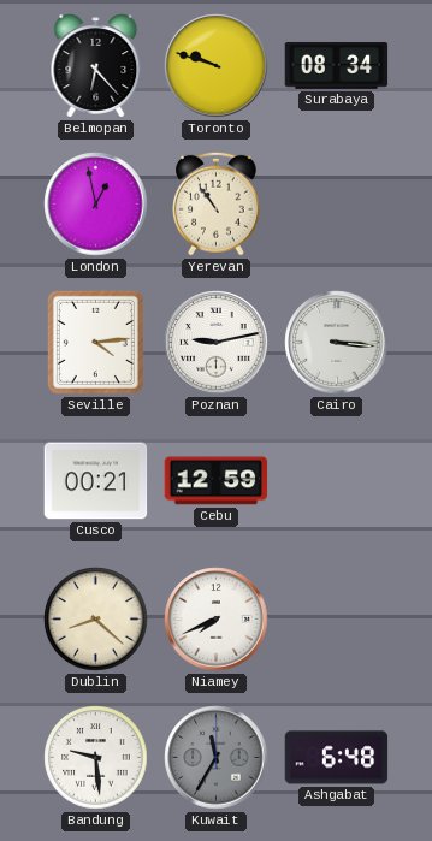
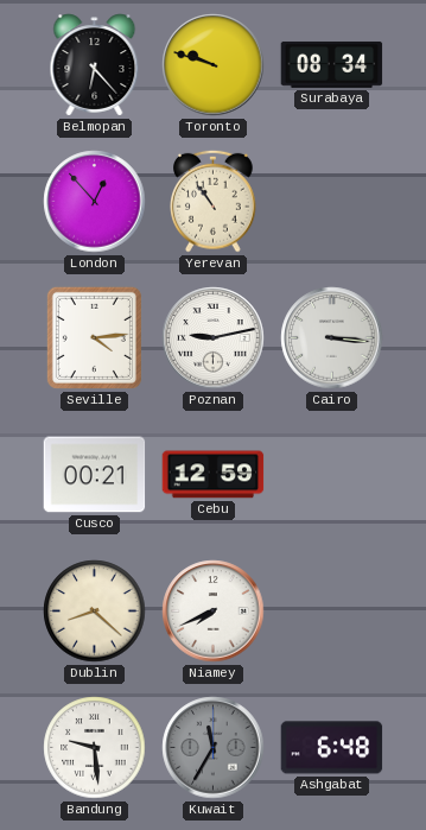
London: 12:58 -> 12:53 (95, 202)
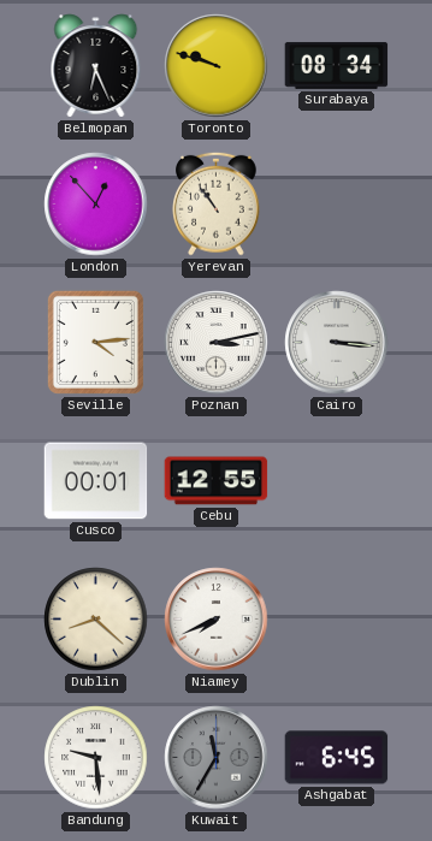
Belmopan: 6:23 -> 6:26 (96, 66)
Poznan: 9:13 -> 3:13 (217, 343)
Cusco: 00:21 -> 00:01 (96, 481)
Cebu: 12:59 -> 12:55 (217, 481)
Ashgabat: 6:48 -> 6:45 (337, 758)
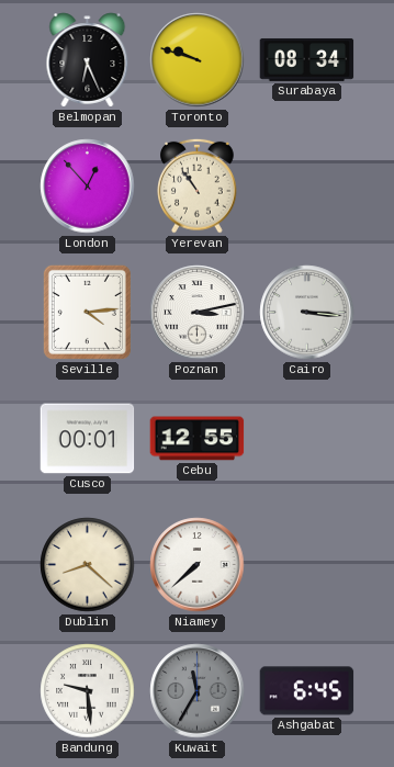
Niamey: 7:41 -> 7:38 (198, 565)
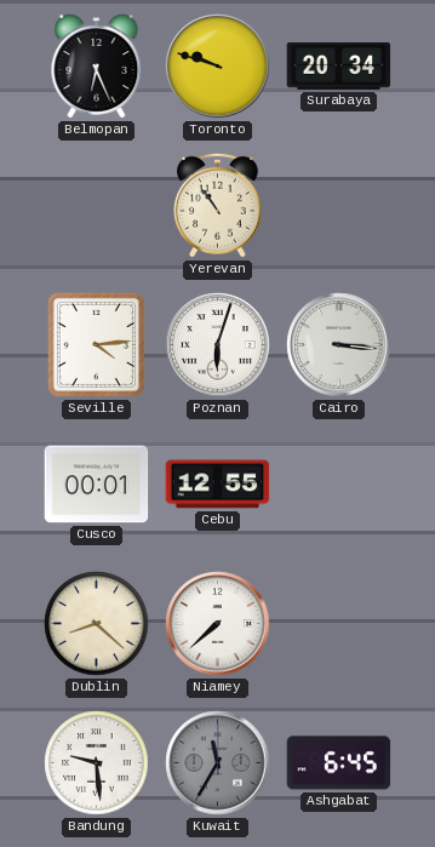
Surabaya: 08:34 -> 20:34 (339, 65)
London: 12:53 -> none (88, 187)
Poznan: 3:13 -> 6:03 (218, 345)
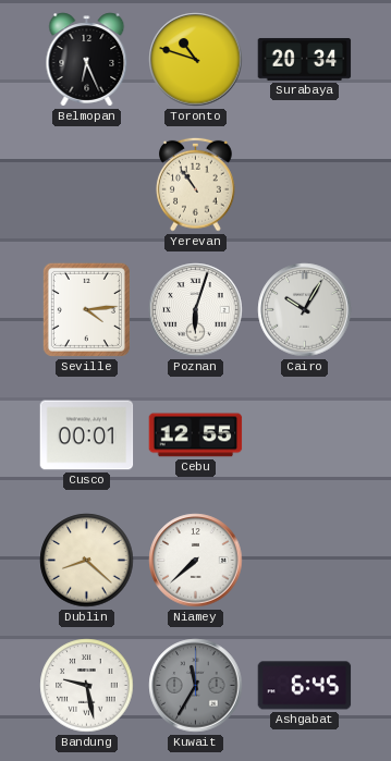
Toronto: 9:48 -> 10:48 (196, 60)
Cairo: 3:16 -> 10:05 (305, 310)
Bandung: 9:29 -> 9:28 (87, 686)
